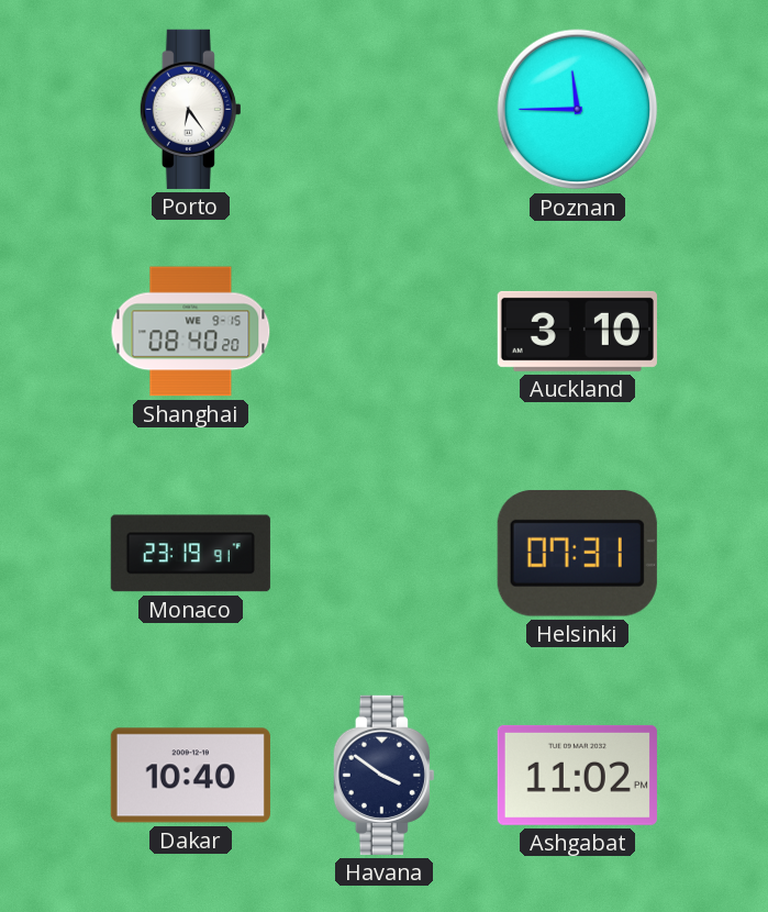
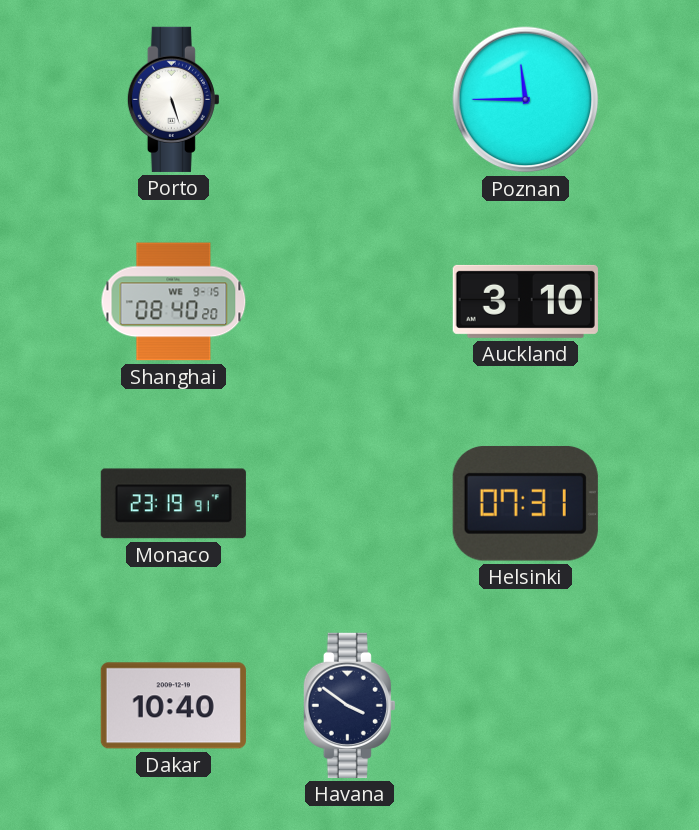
Porto: 6:24 -> 5:27 (173, 99)
Ashgabat: 11:02 -> none (577, 775)
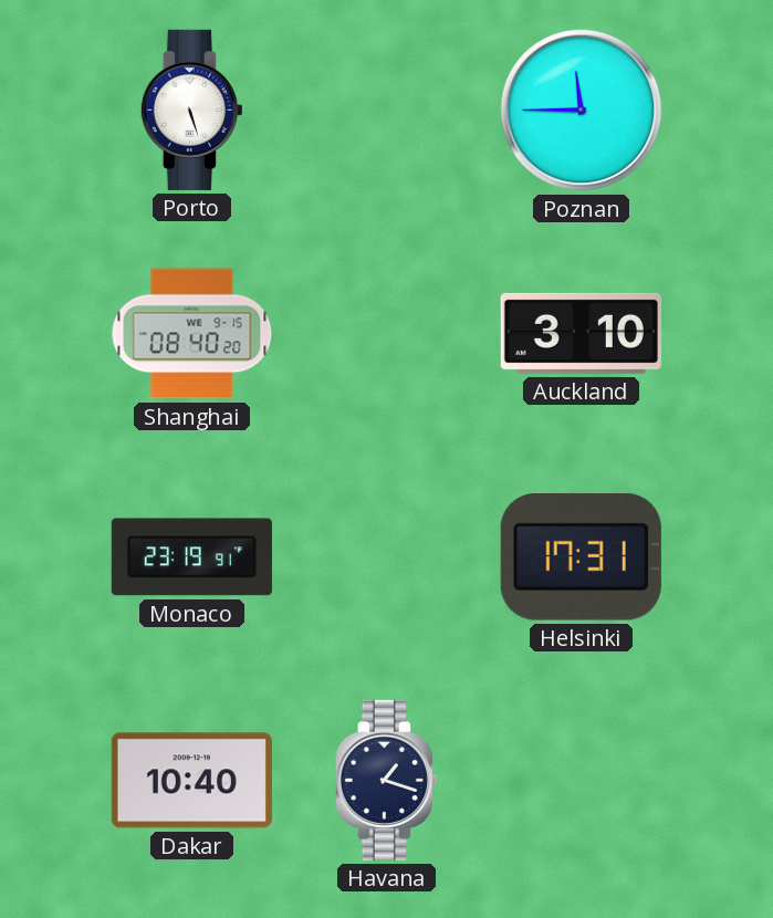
Helsinki: 07:31 -> 17:31 (581, 556)
Havana: 3:51 -> 1:18 (386, 780)
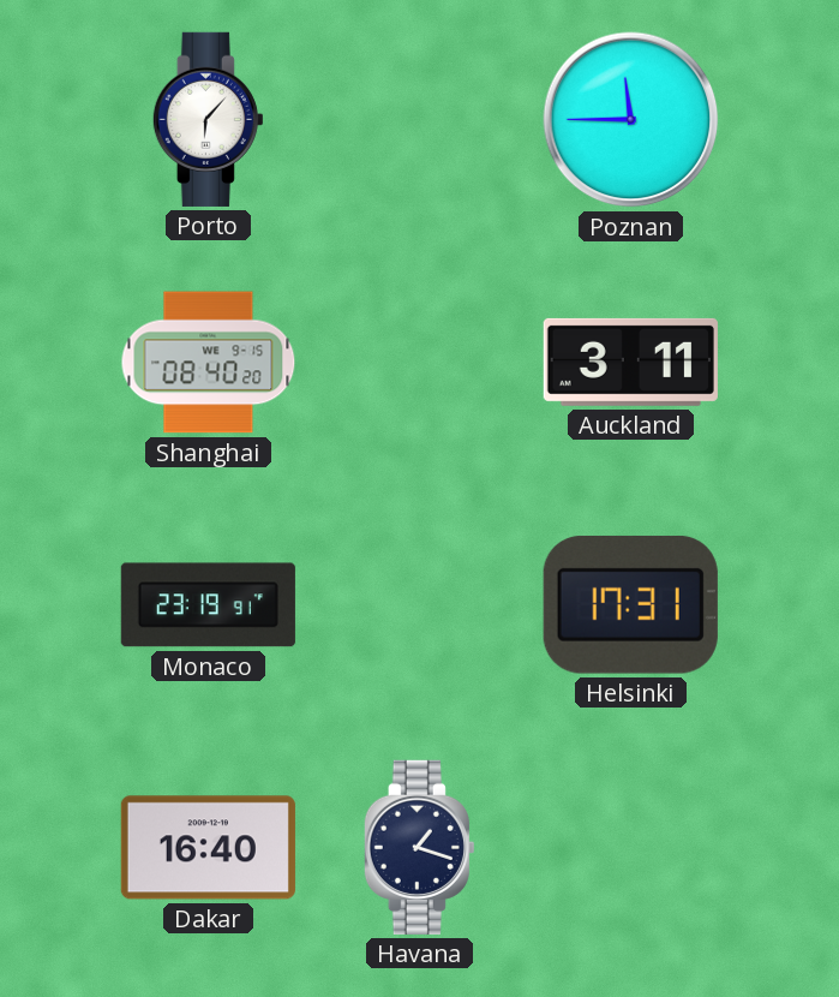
Porto: 5:27 -> 6:07 (208, 119)
Auckland: 3:10 -> 3:11 (630, 362)
Dakar: 10:40 -> 16:40 (208, 848)
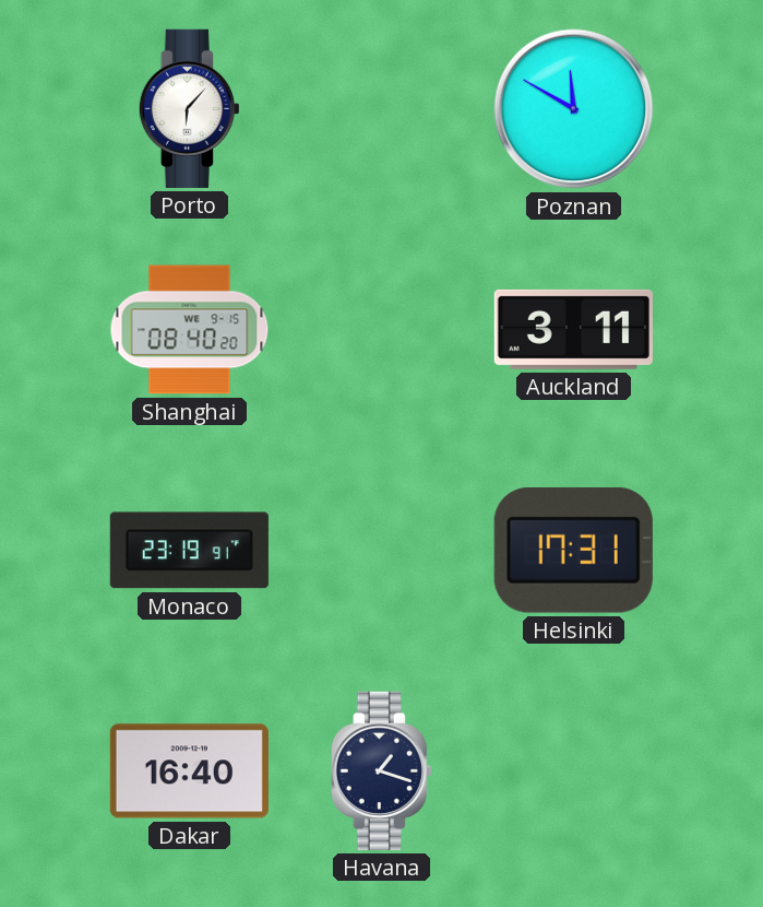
Poznan: 11:45 -> 11:50 (574, 109)
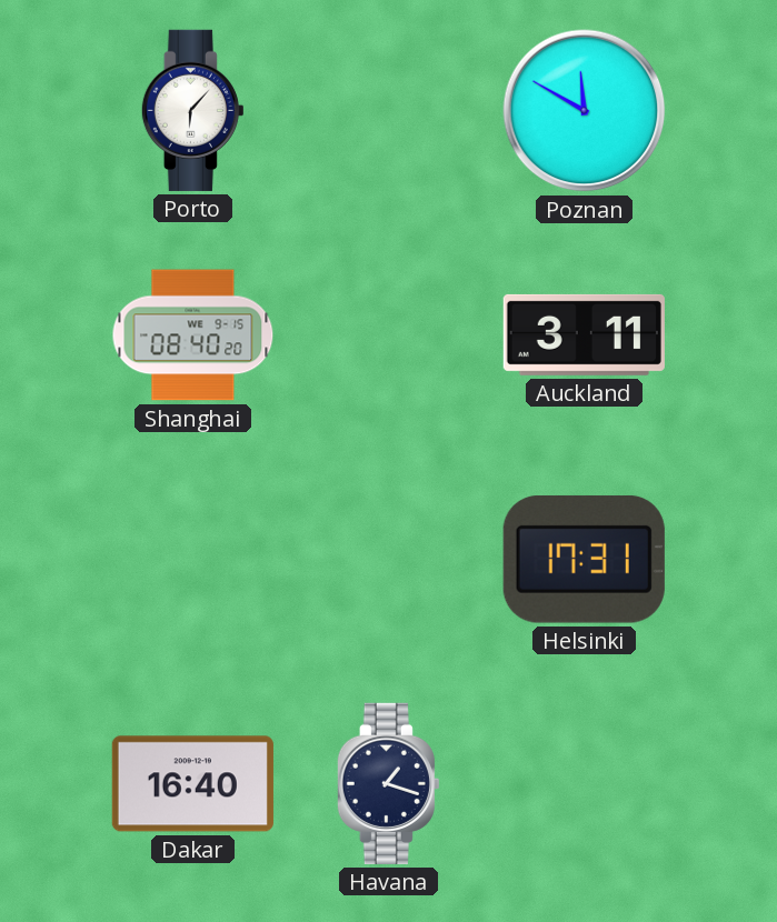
Monaco: 23:19 -> none (189, 551)
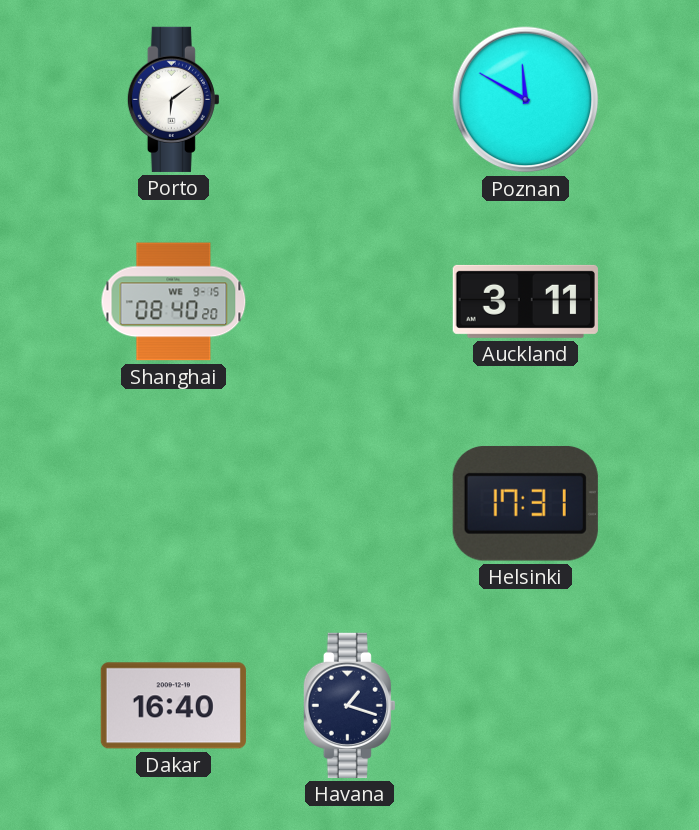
Porto: 6:07 -> 6:09 (173, 99)
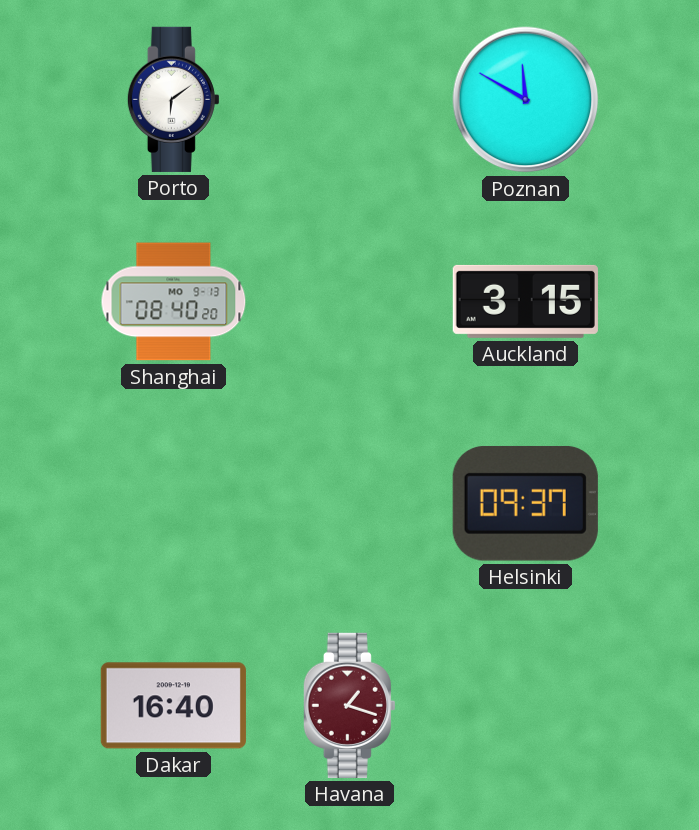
Shanghai date: WE 9-15 -> MO 9-13 (174, 302)
Auckland: 3:11 -> 3:15 (525, 301)
Helsinki: 17:31 -> 09:37 (525, 503)
Havana dial: navy -> burgundy (349, 705)
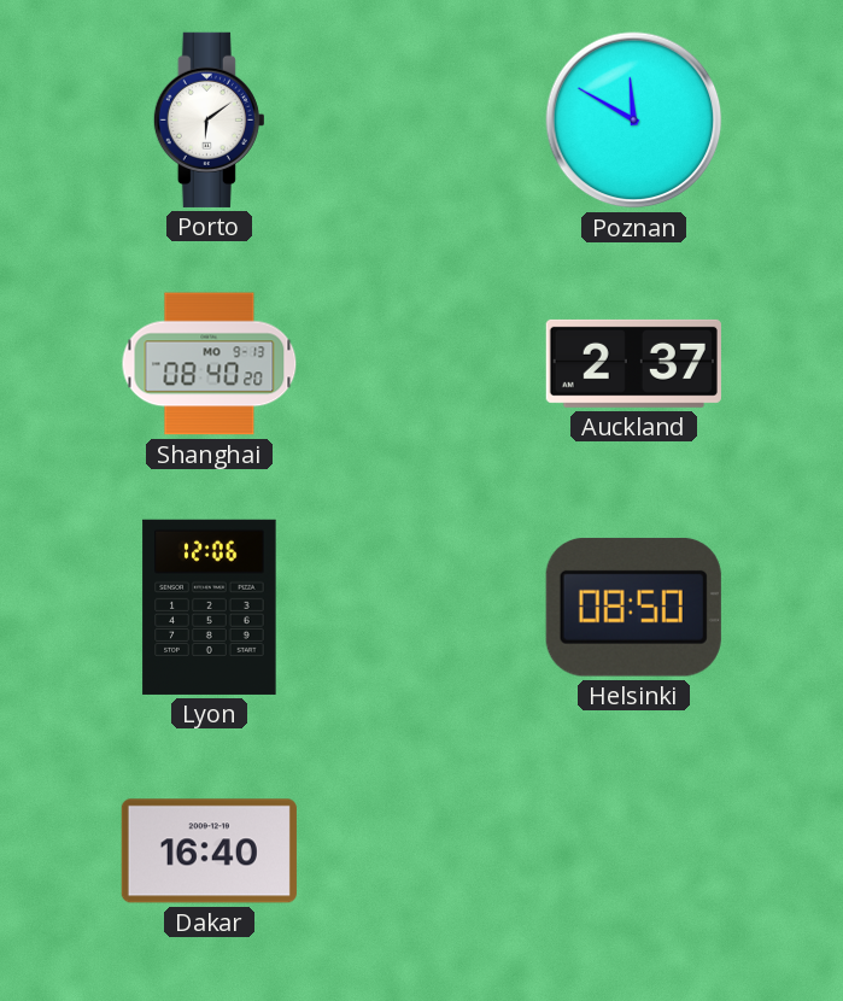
Auckland: 3:15 -> 2:37 (633, 363)
Lyon: none -> 12:06 (210, 607)
Helsinki: 09:37 -> 08:50 (633, 607)
Havana: 1:18 -> none (349, 705)
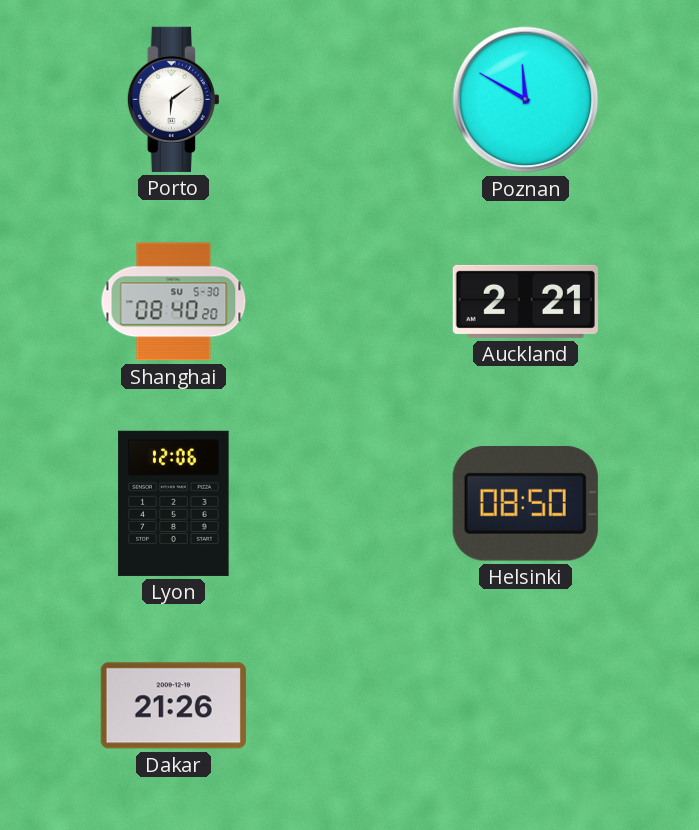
Shanghai date: MO 9-13 -> SU 5-30 (174, 302)
Auckland: 2:37 -> 2:21 (525, 301)
Dakar: 16:40 -> 21:26 (173, 706)
